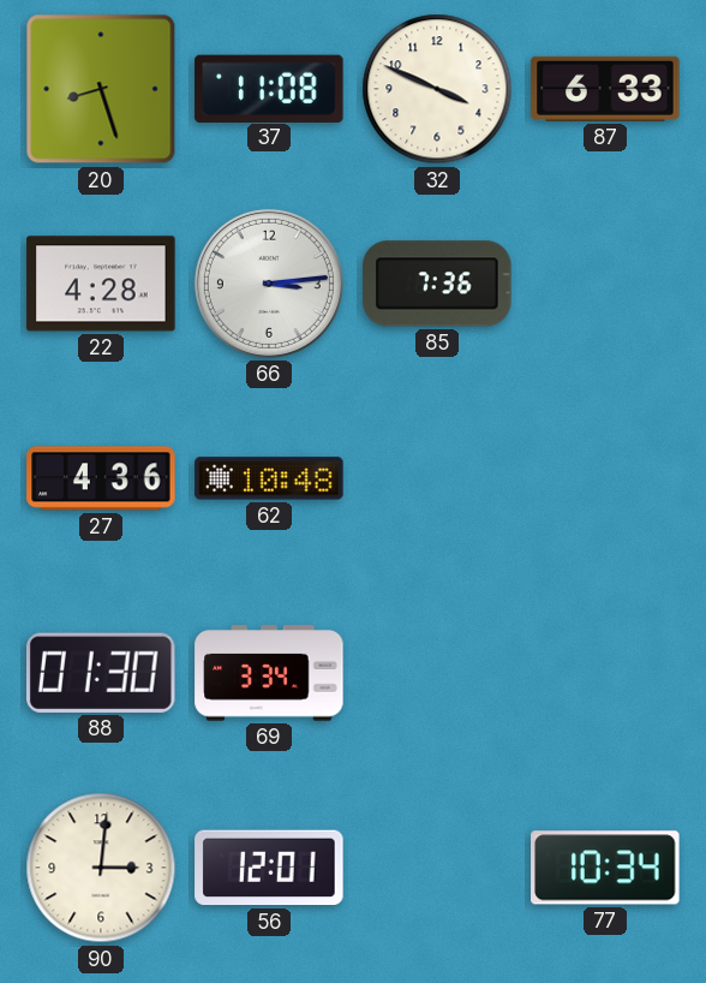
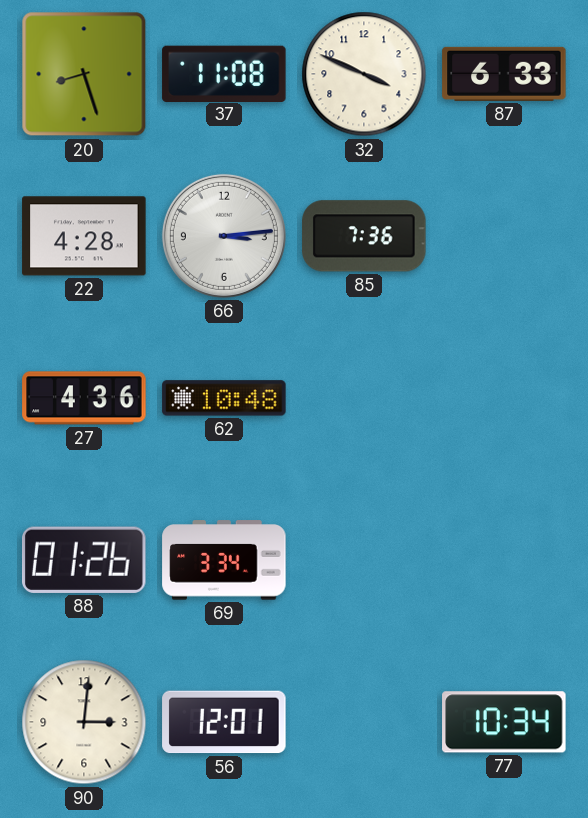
88: 01:30 -> 01:26 (85, 560)
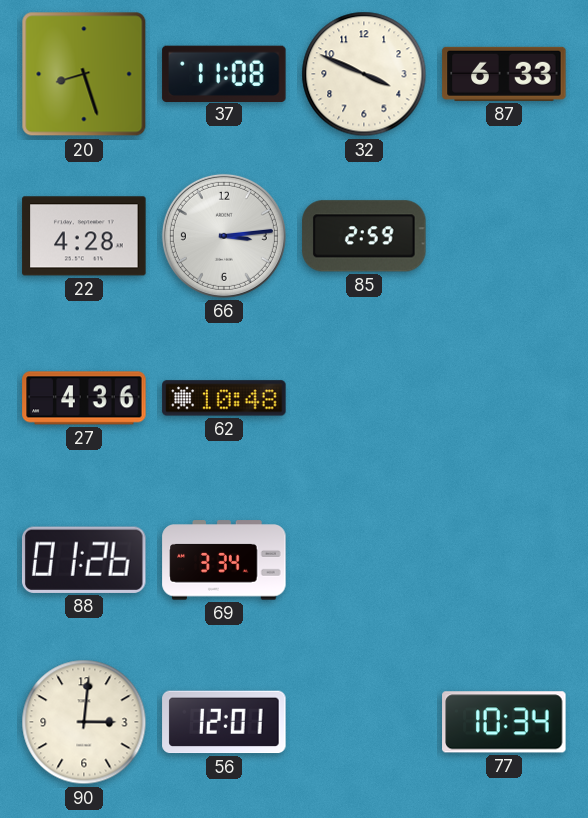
85: 7:36 -> 2:59 (364, 236)
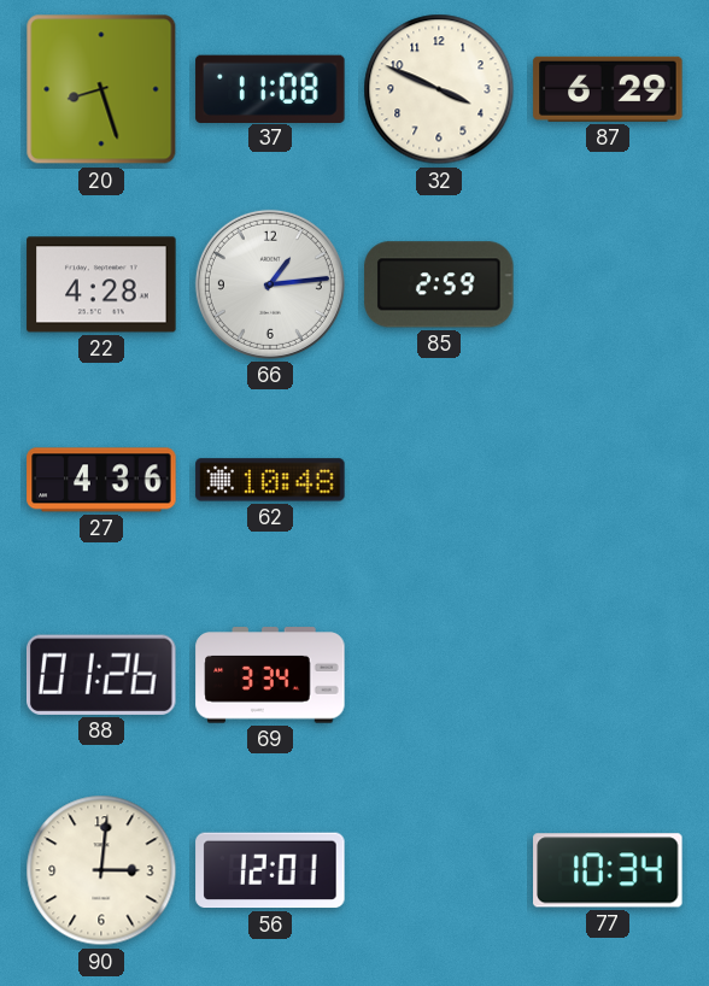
87: 6:33 -> 6:29 (608, 89)
66: 3:14 -> 1:14 (270, 284)
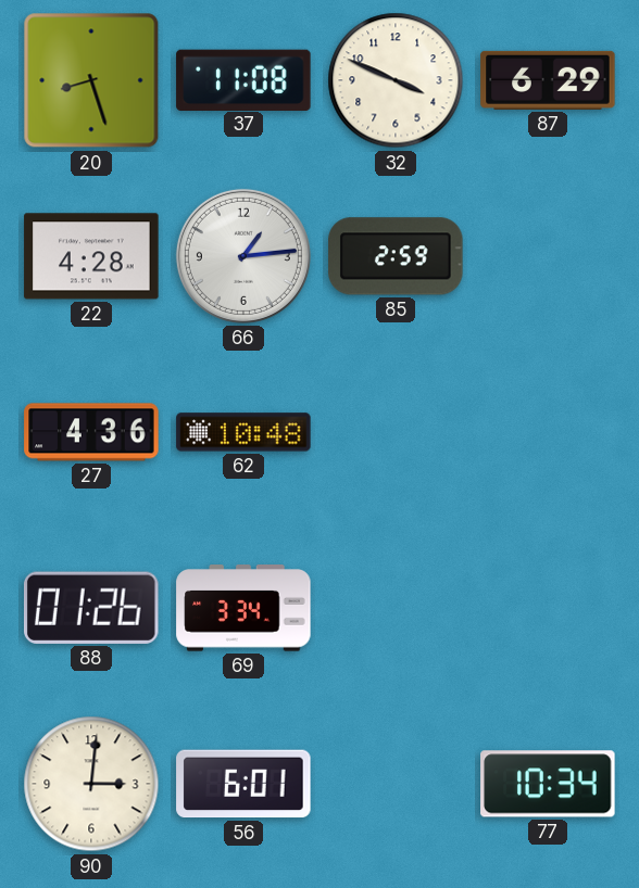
56: 12:01 -> 6:01 (243, 784)
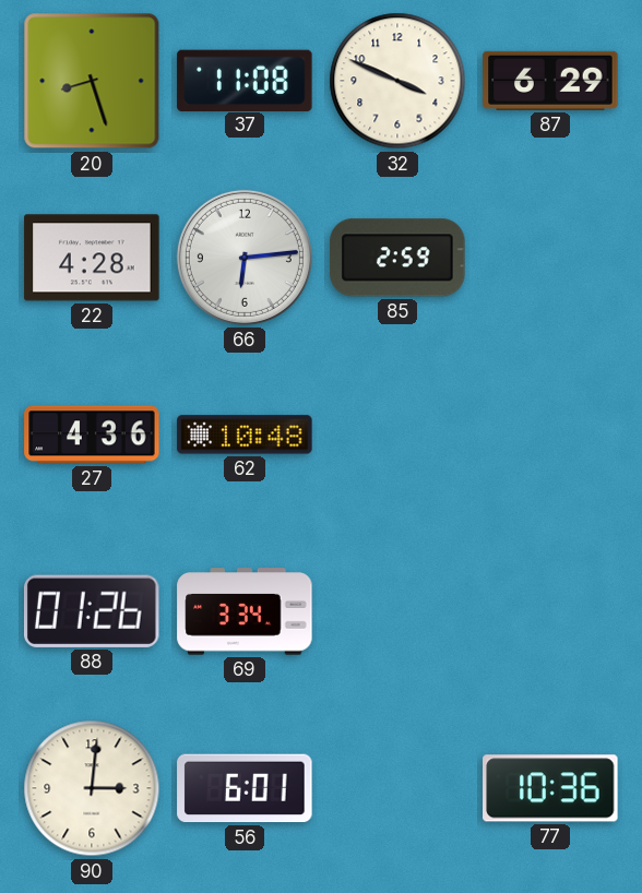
66: 1:14 -> 6:14 (245, 258)
77: 10:34 -> 10:36 (550, 788)
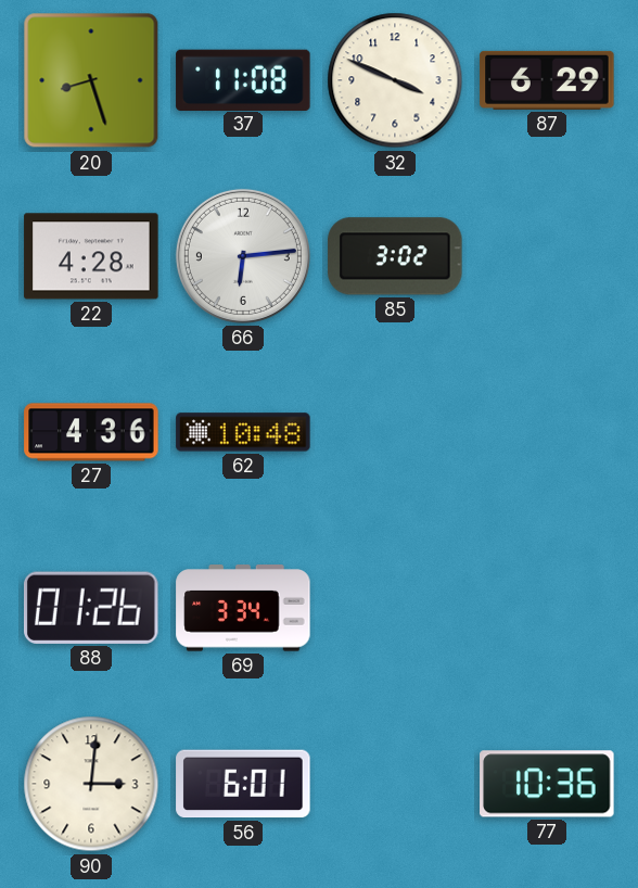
85: 2:59 -> 3:02 (395, 256)
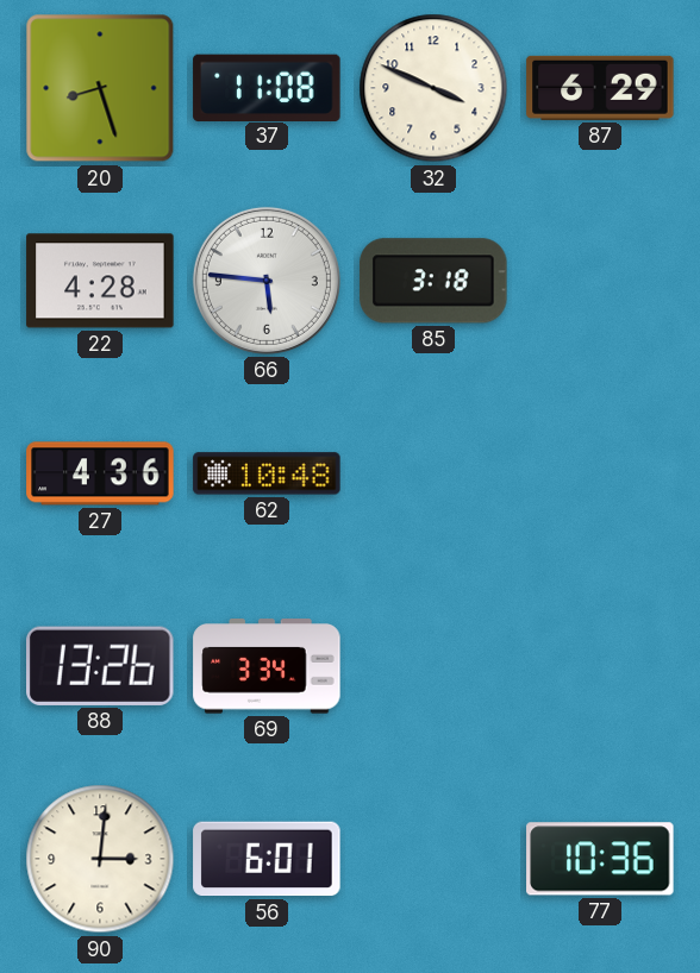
66: 6:14 -> 5:46 (267, 281)
85: 3:02 -> 3:18 (433, 281)
88: 01:26 -> 13:26 (101, 666)
